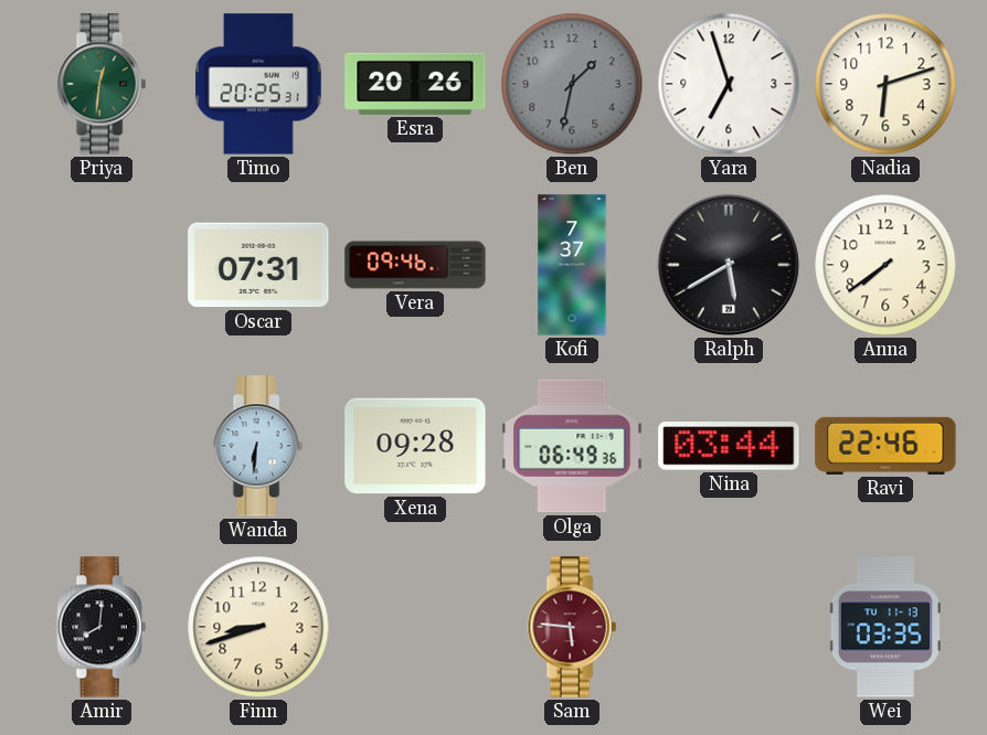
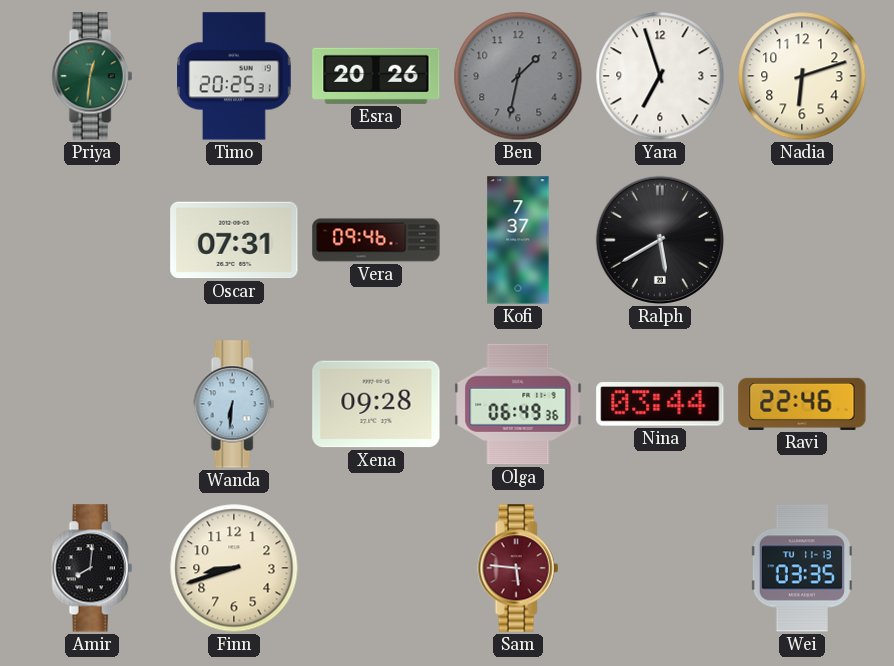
Anna: 7:39 -> none (885, 265)
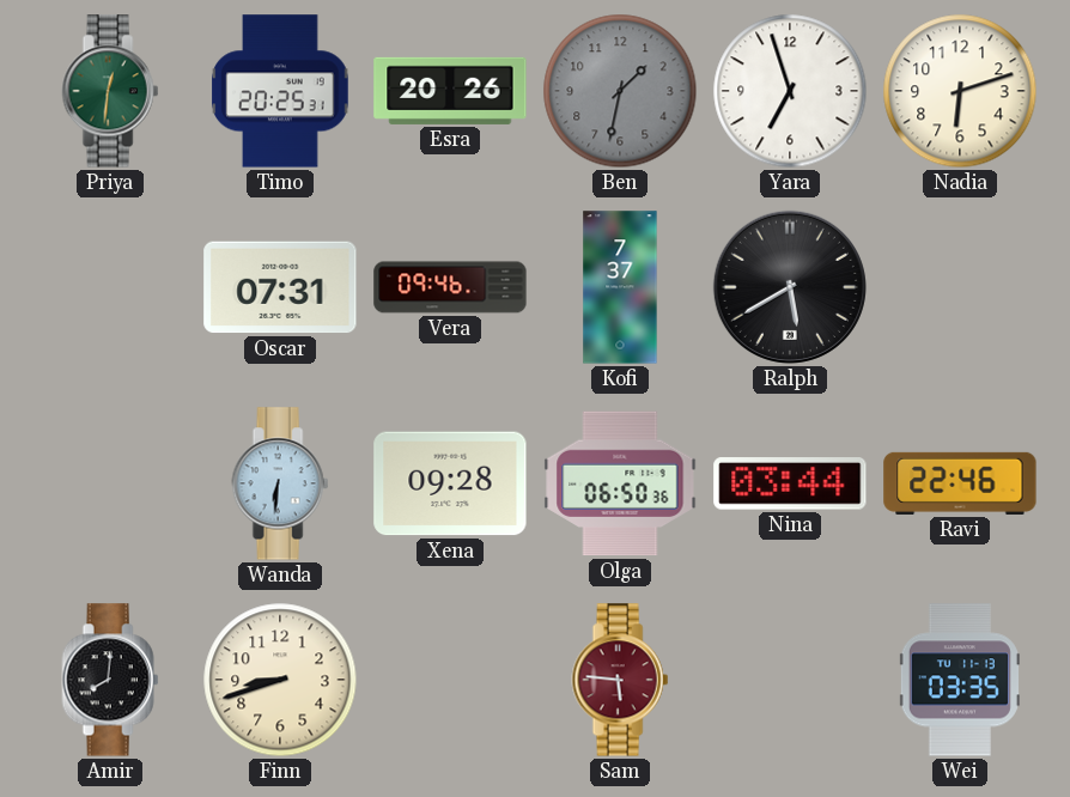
Olga: 06:49 -> 06:50 (620, 483)
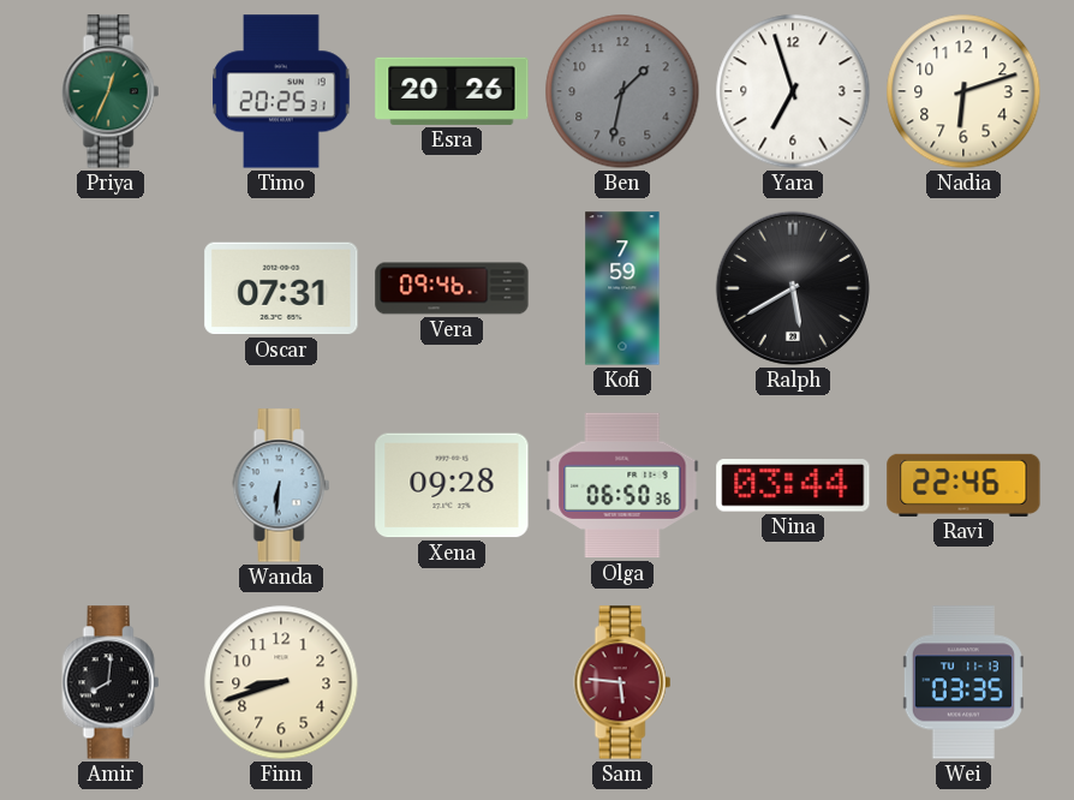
Priya: 12:31 -> 12:34 (111, 91)
Kofi: 7:37 -> 7:59 (622, 288)
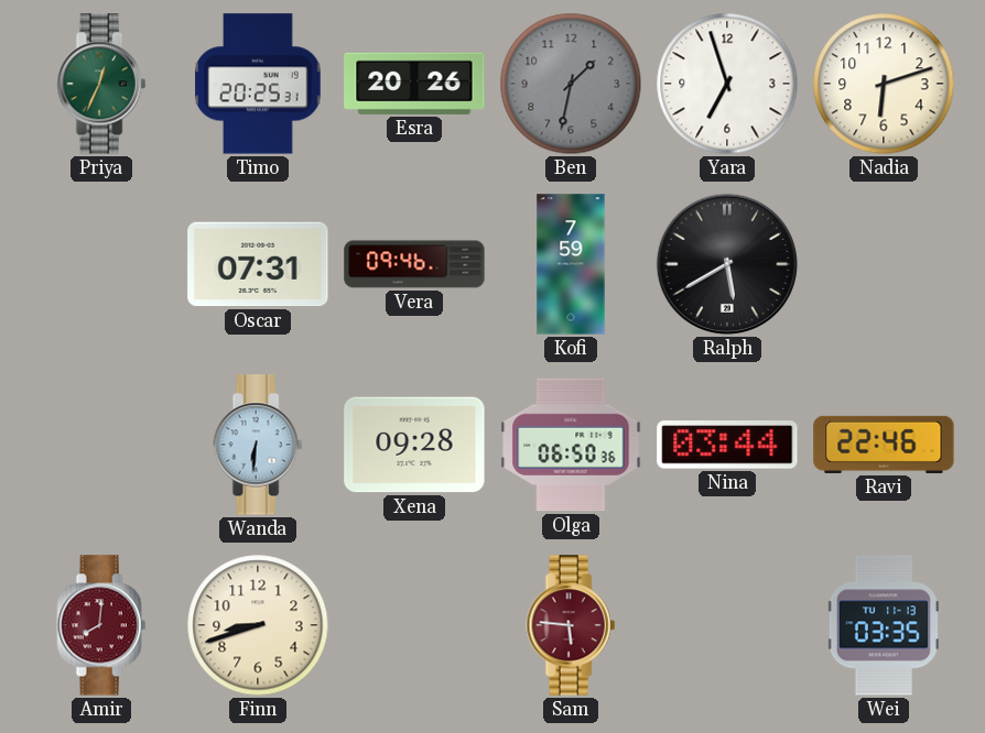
Amir dial: black -> burgundy (101, 625)
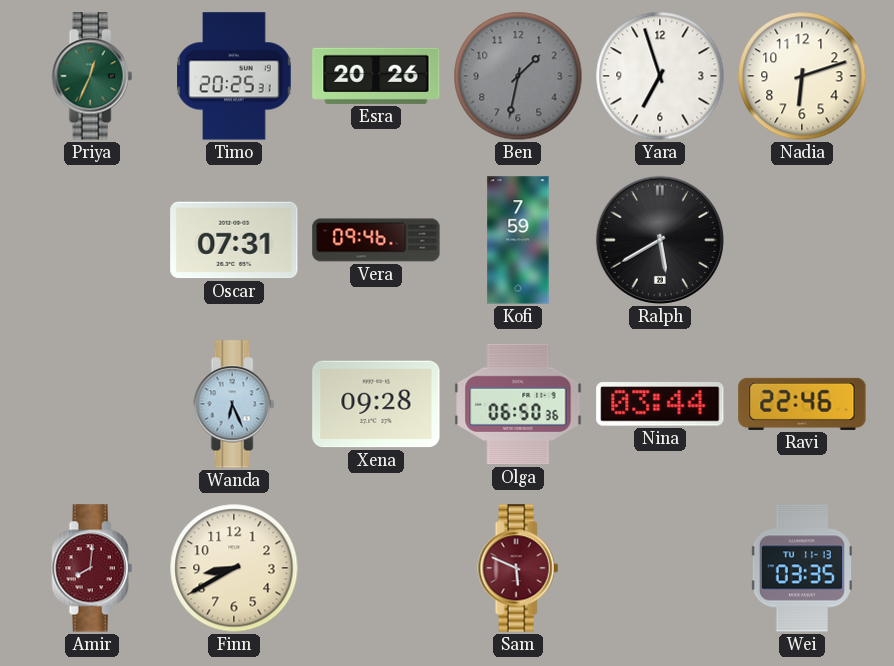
Wanda: 6:31 -> 6:26 (234, 404)
Finn: 8:42 -> 8:40 (234, 568)
Sam: 5:46 -> 5:49 (518, 568)
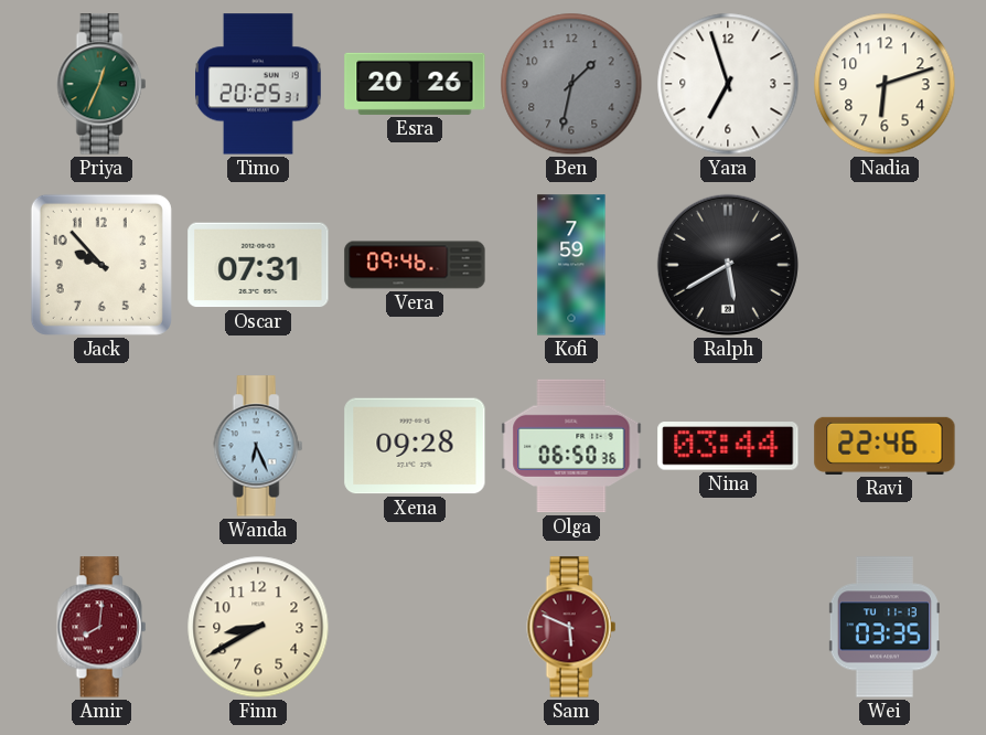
Jack: none -> 9:53 (101, 265)
